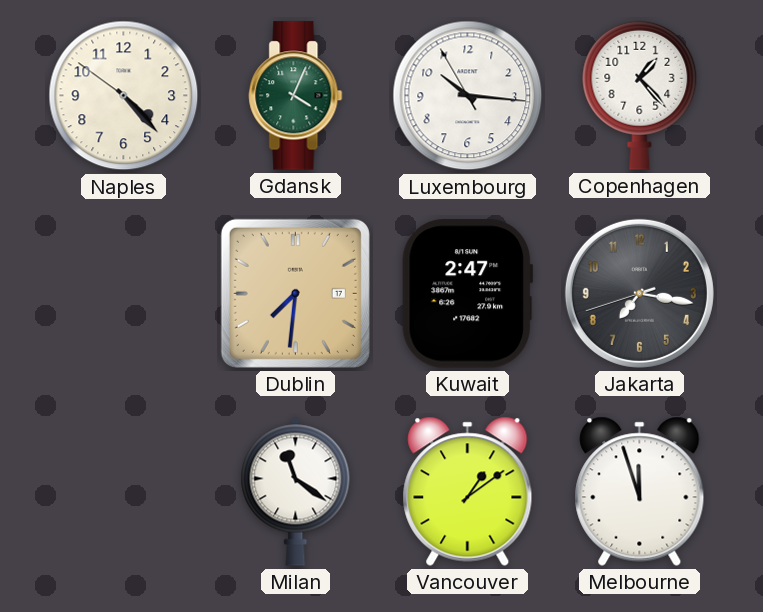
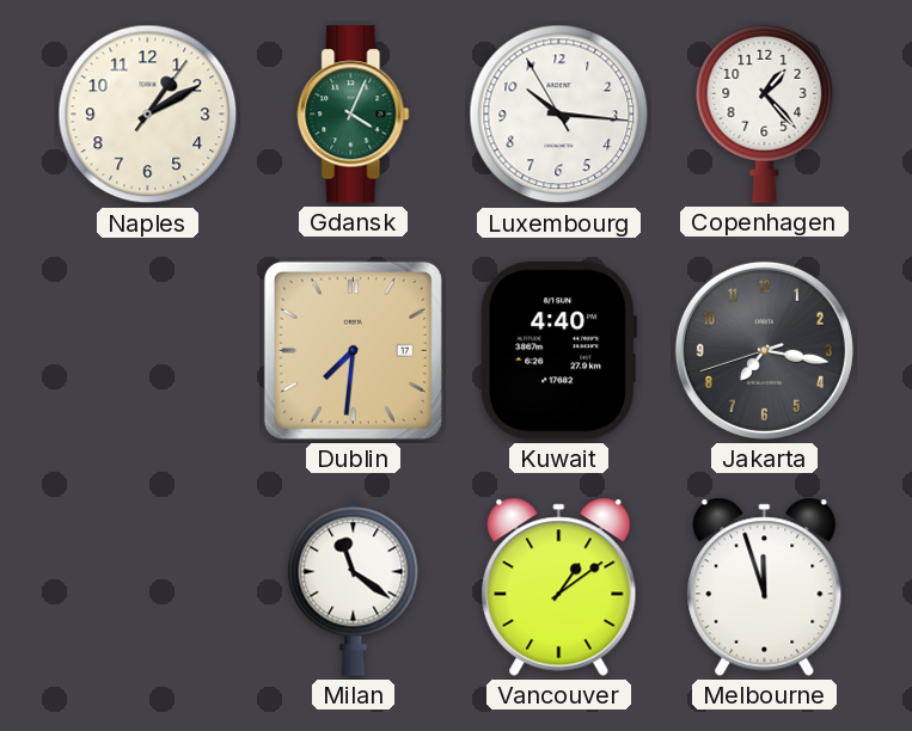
Naples: 4:22 -> 1:10 (148, 115)
Kuwait: 2:47 -> 4:40 (559, 351)
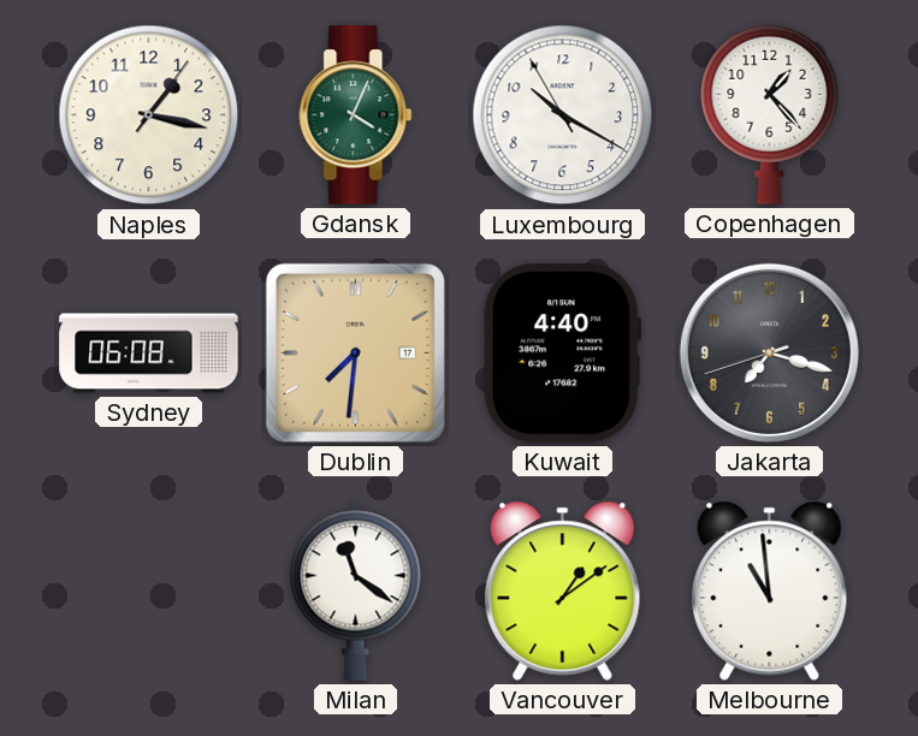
Naples: 1:10 -> 1:17 (149, 115)
Luxembourg: 10:15 -> 10:19 (563, 115)
Sydney: none -> 06:08 (149, 354)
Jakarta: 7:16 -> 7:17 (769, 352)
Melbourne: 11:57 -> 10:59 (770, 590)
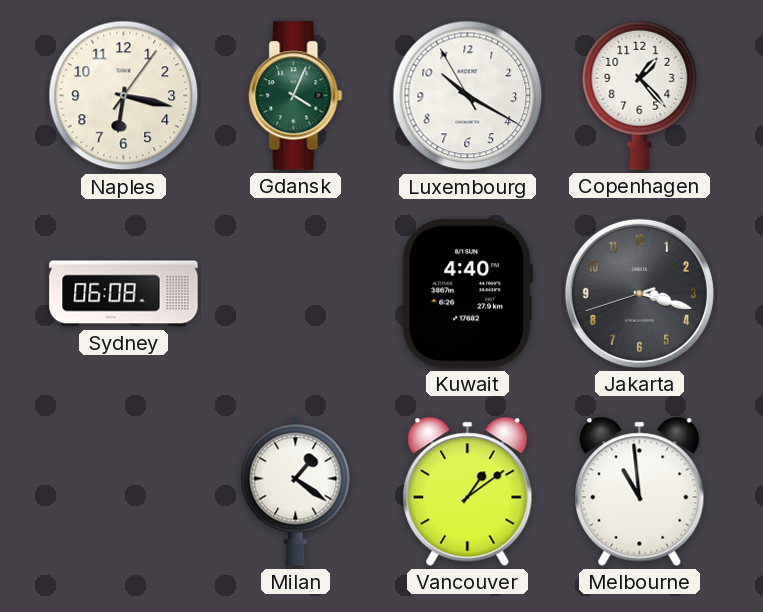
Naples: 1:17 -> 6:17 (124, 96)
Dublin: 7:31 -> none (355, 352)
Jakarta: 7:17 -> 3:17 (639, 293)
Milan: 11:21 -> 1:21 (296, 491)
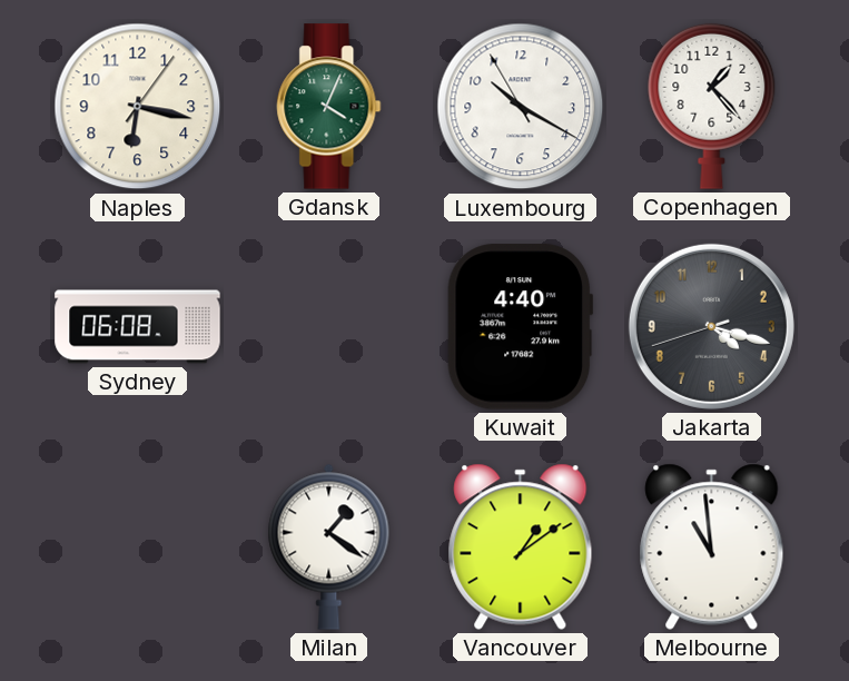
Jakarta: 3:17 -> 4:17 (711, 326)
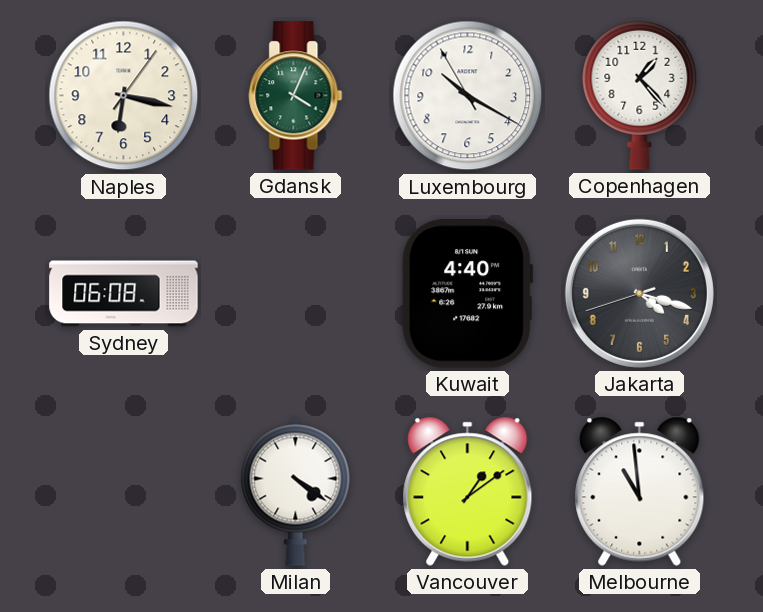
Milan: 1:21 -> 4:21 (296, 491)
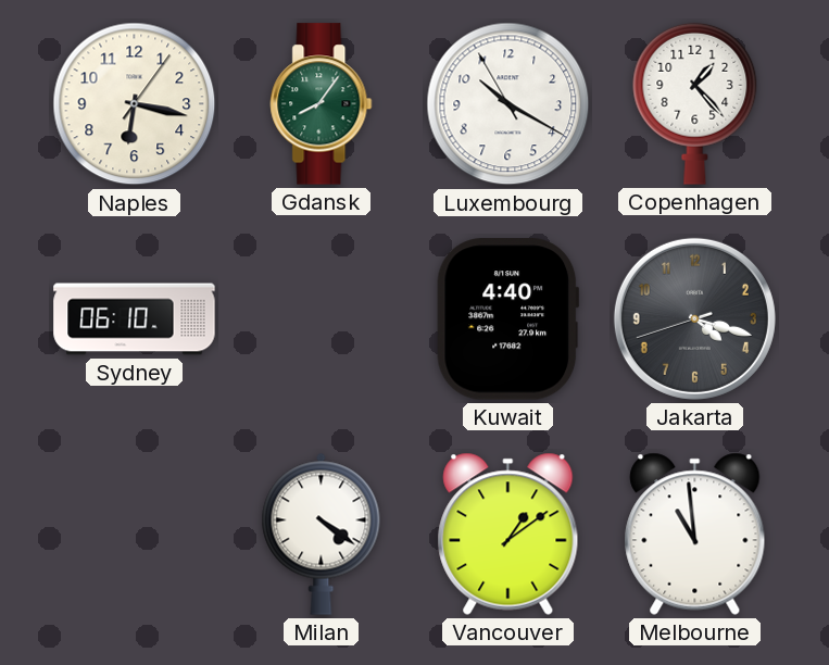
Gdansk: 4:04 -> 8:06 (322, 104)
Sydney: 06:08 -> 06:10 (135, 319)
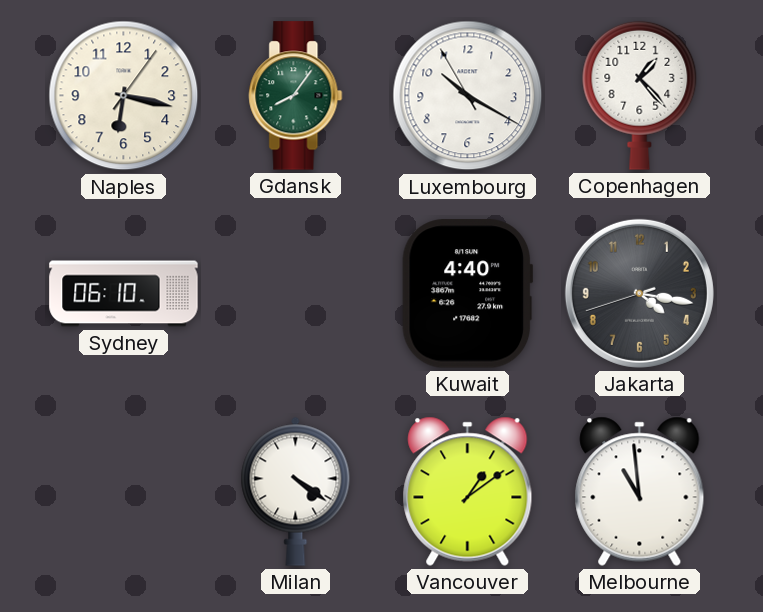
Jakarta: 4:17 -> 4:16 (639, 293)
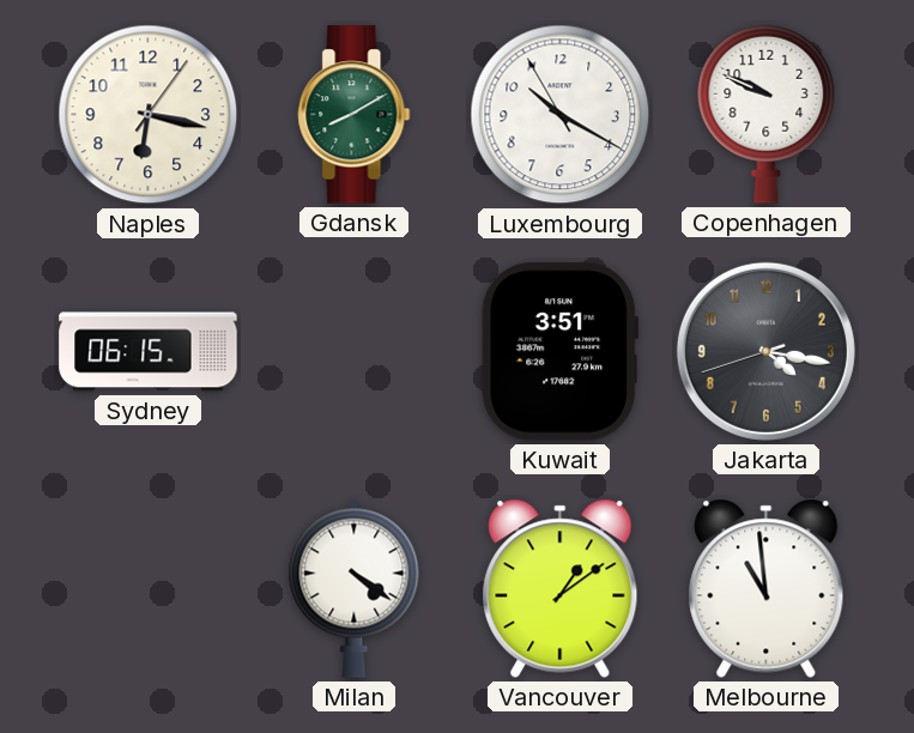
Gdansk: 8:06 -> 8:10 (355, 115)
Copenhagen: 1:23 -> 9:49 (767, 114)
Sydney: 06:10 -> 06:15 (149, 352)
Kuwait: 4:40 -> 3:51 (561, 352)
